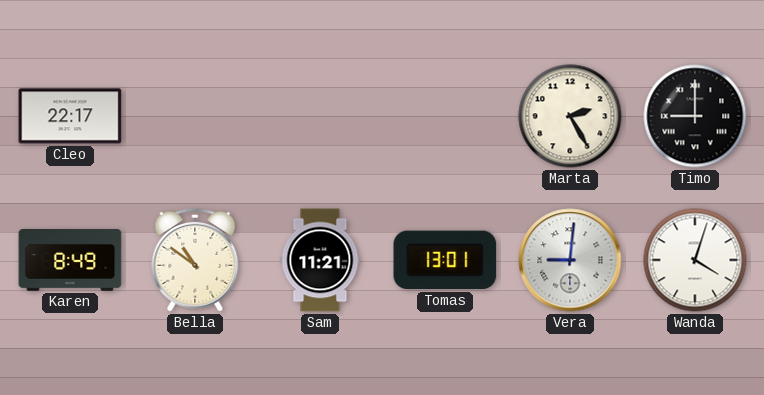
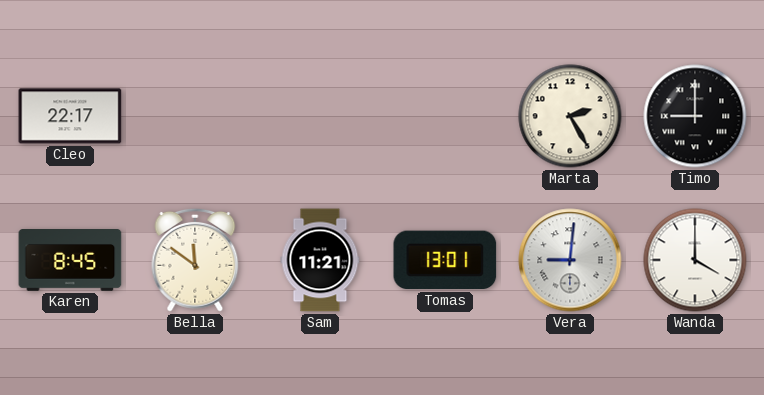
Karen: 8:49 -> 8:45 (70, 261)
Bella: 10:51 -> 11:51 (195, 260)
Wanda: 4:03 -> 4:00 (695, 260)
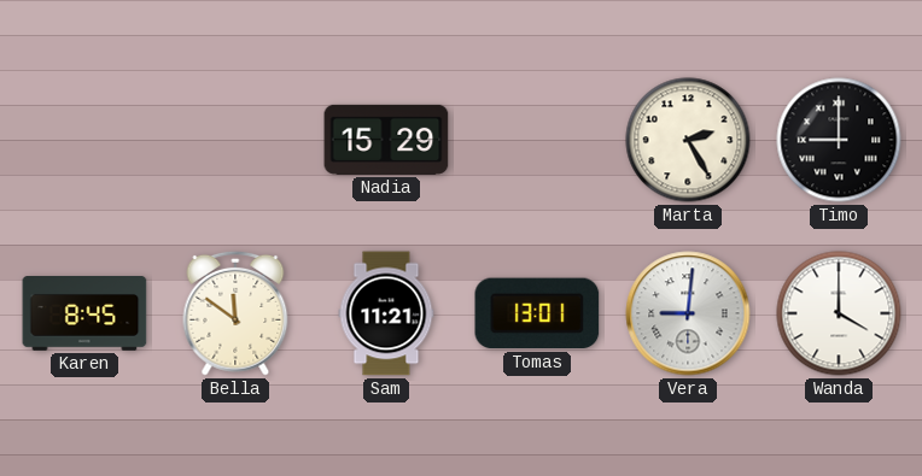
Cleo: 22:17 -> none (70, 116)
Nadia: none -> 15:29 (386, 140)
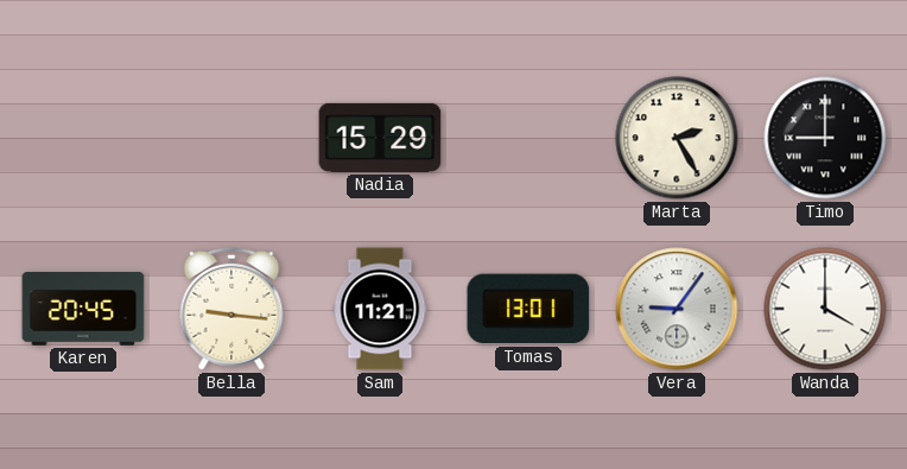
Karen: 8:45 -> 20:45 (83, 310)
Bella: 11:51 -> 9:16 (231, 309)
Vera: 9:01 -> 9:06 (677, 309)
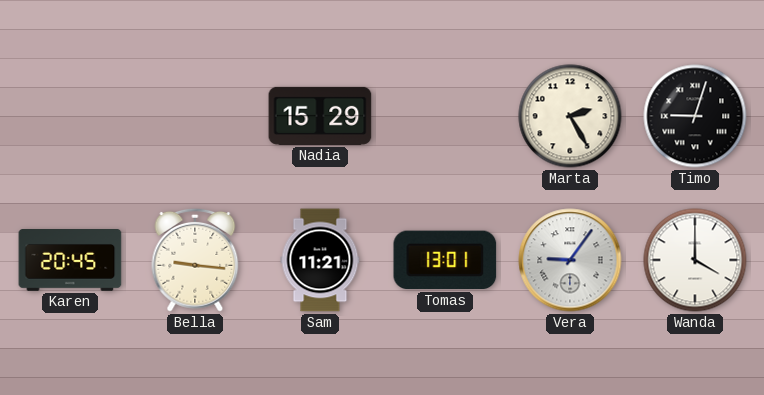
Timo: 9:00 -> 9:03 (695, 116)
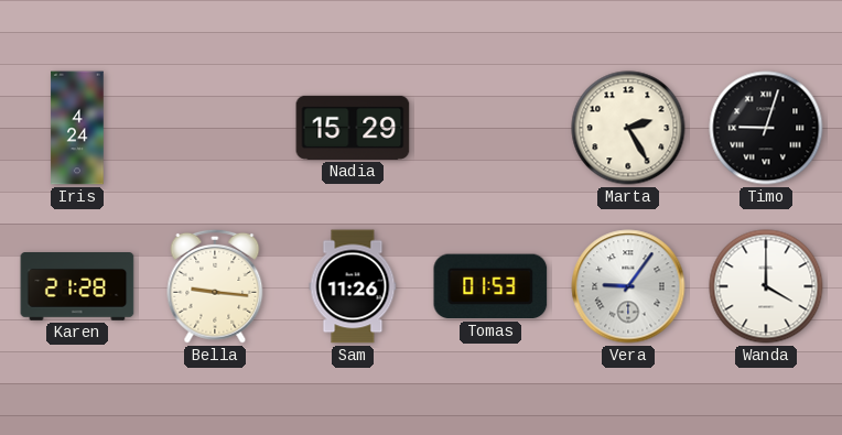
Iris: none -> 4:24 (77, 128)
Karen: 20:45 -> 21:28 (77, 287)
Sam: 11:21 -> 11:26 (353, 286)
Tomas: 13:01 -> 01:53 (490, 286)
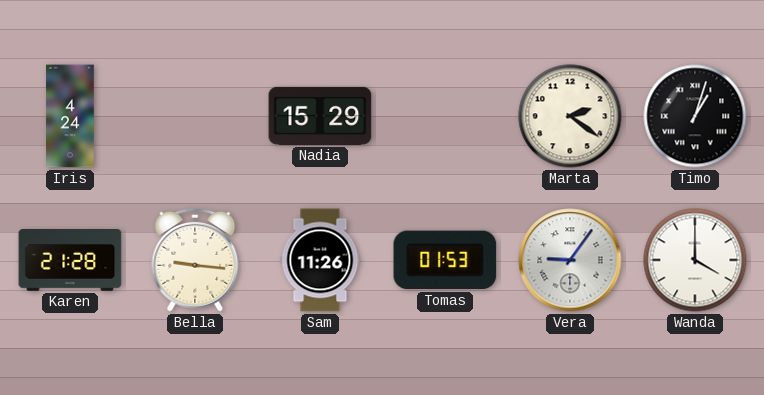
Marta: 2:25 -> 2:21 (570, 116)
Timo: 9:03 -> 1:03 (695, 116)
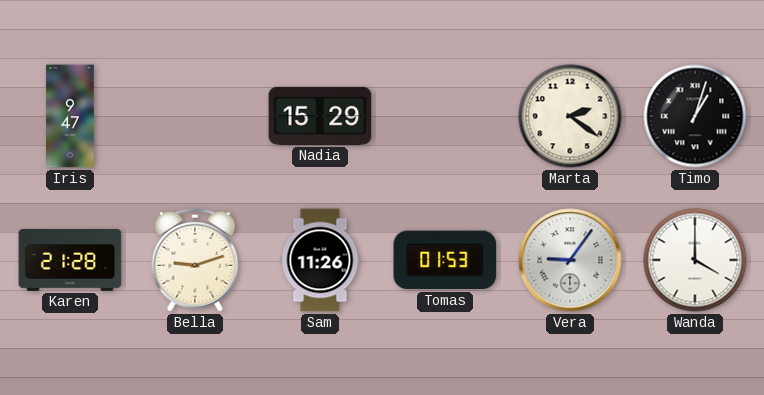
Iris: 4:24 -> 9:47 (70, 116)
Bella: 9:16 -> 9:12 (195, 260)
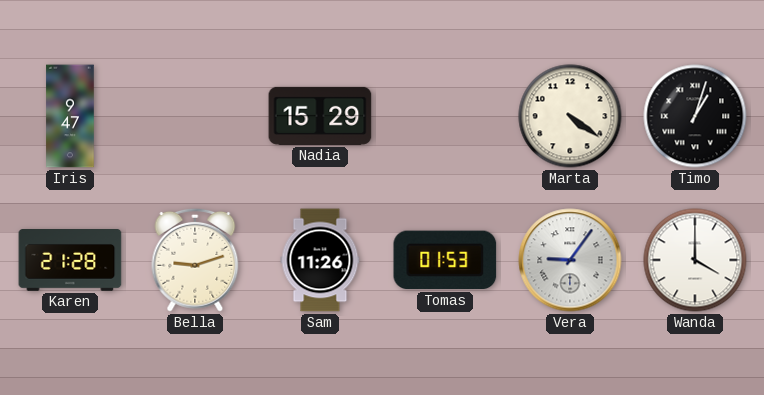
Marta: 2:21 -> 4:21 (570, 116)
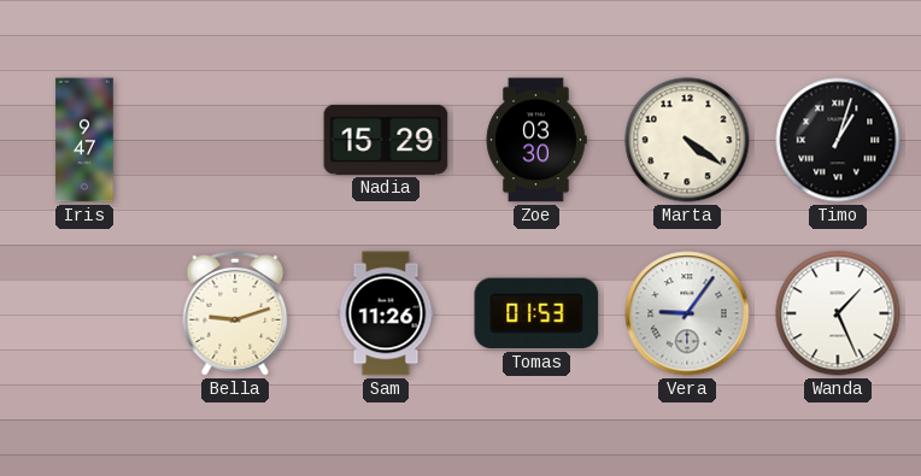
Zoe: none -> 03:30 (536, 140)
Karen: 21:28 -> none (70, 261)
Wanda: 4:00 -> 1:26 (838, 313)
